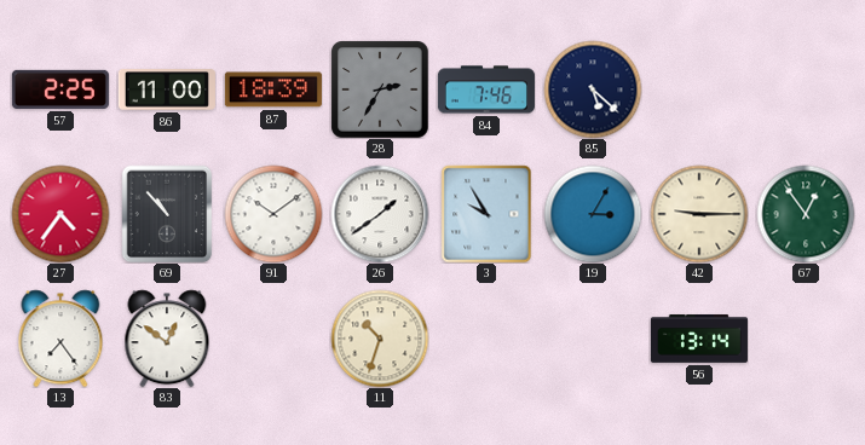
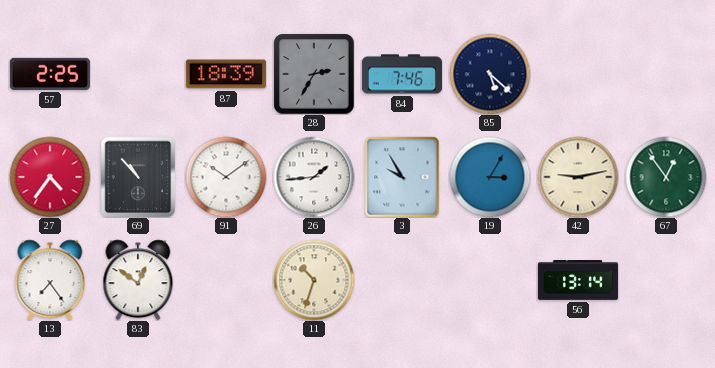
86: 11:00 -> none (167, 91)
26: 1:39 -> 1:44 (314, 177)
42: 9:15 -> 9:13 (578, 177)
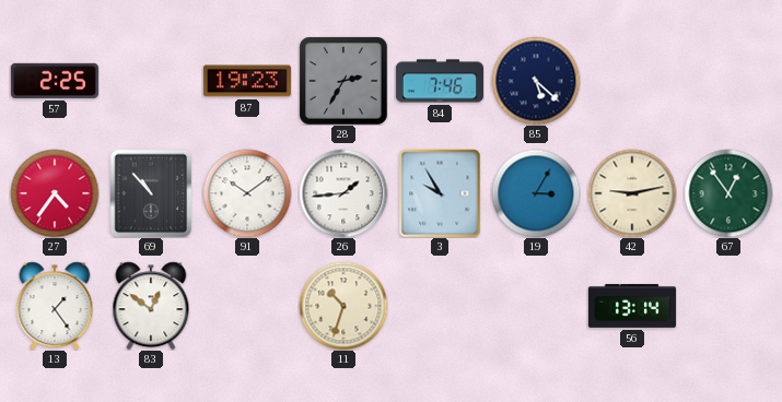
87: 18:39 -> 19:23 (247, 81)
13: 7:24 -> 1:24 (55, 306)
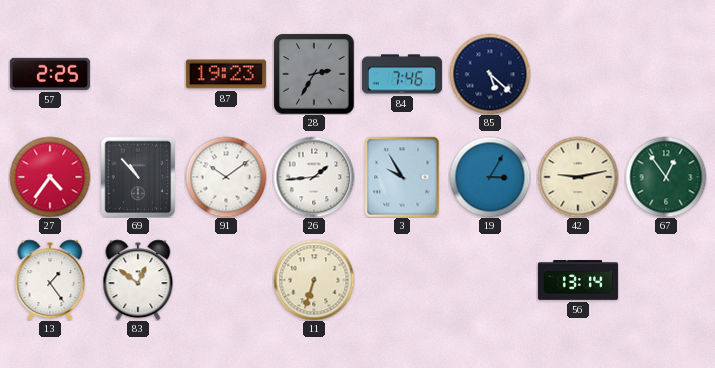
11: 10:33 -> 6:33 (314, 280)
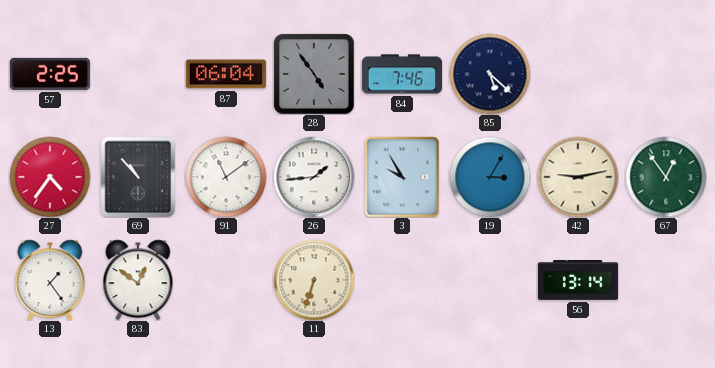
87: 19:23 -> 06:04 (226, 74)
28: 2:35 -> 4:54 (314, 74)
91: 10:09 -> 11:09 (226, 177)
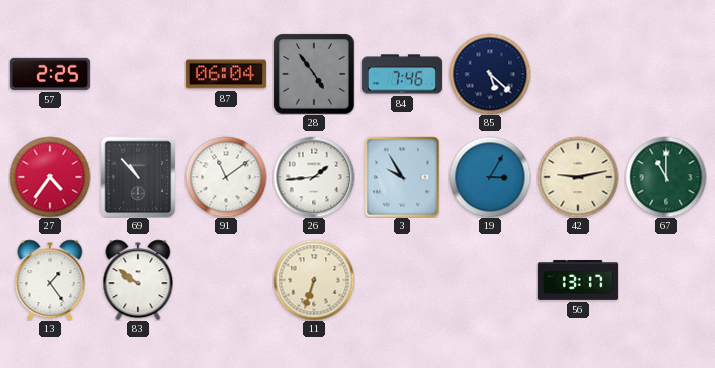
67: 12:54 -> 11:00 (666, 177)
83: 12:51 -> 9:51 (138, 280)
56: 13:14 -> 13:17 (578, 280)
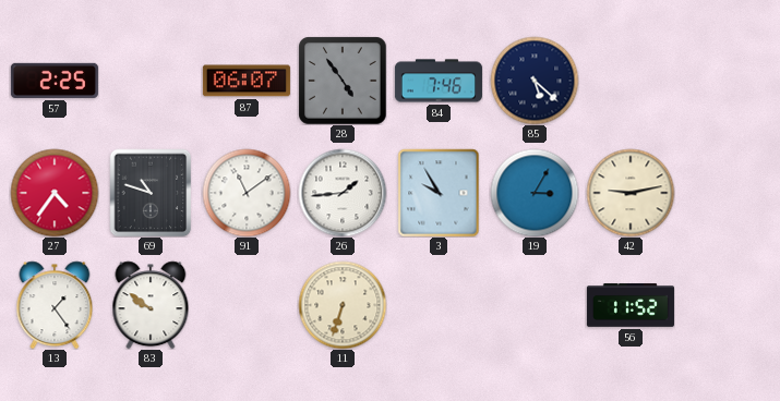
87: 06:04 -> 06:07 (247, 81)
69: 10:53 -> 10:48 (151, 193)
67: 11:00 -> none (666, 177)
56: 13:17 -> 11:52 (631, 305)
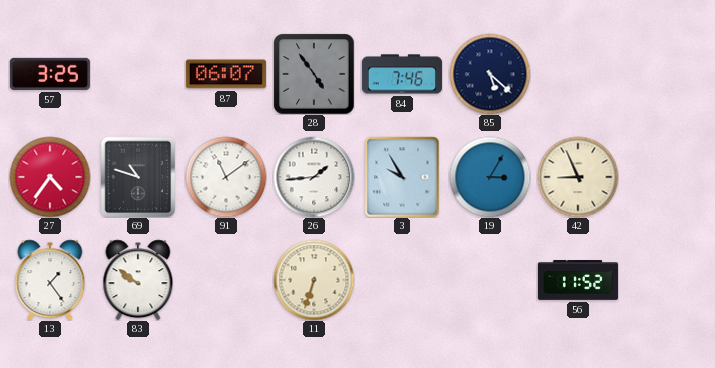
57: 2:25 -> 3:25 (50, 74)
42: 9:13 -> 8:56 (578, 177)
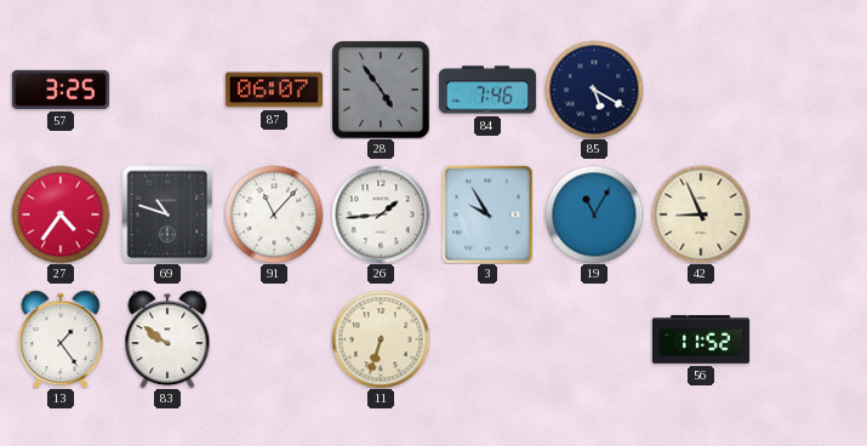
85: 5:22 -> 5:20 (594, 90)
91: 11:09 -> 11:07 (274, 215)
19: 3:05 -> 11:05 (594, 215)
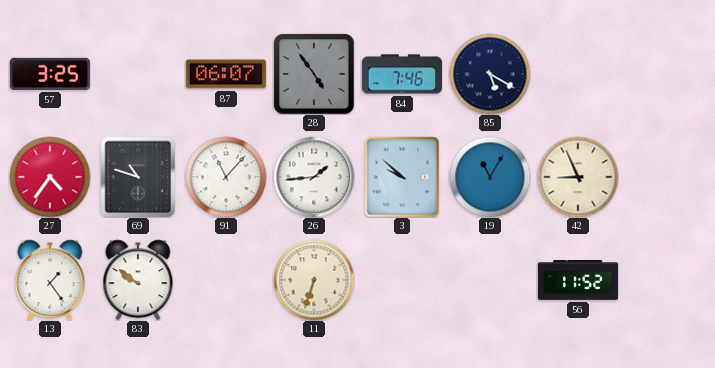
3: 9:55 -> 9:52 (402, 177)
